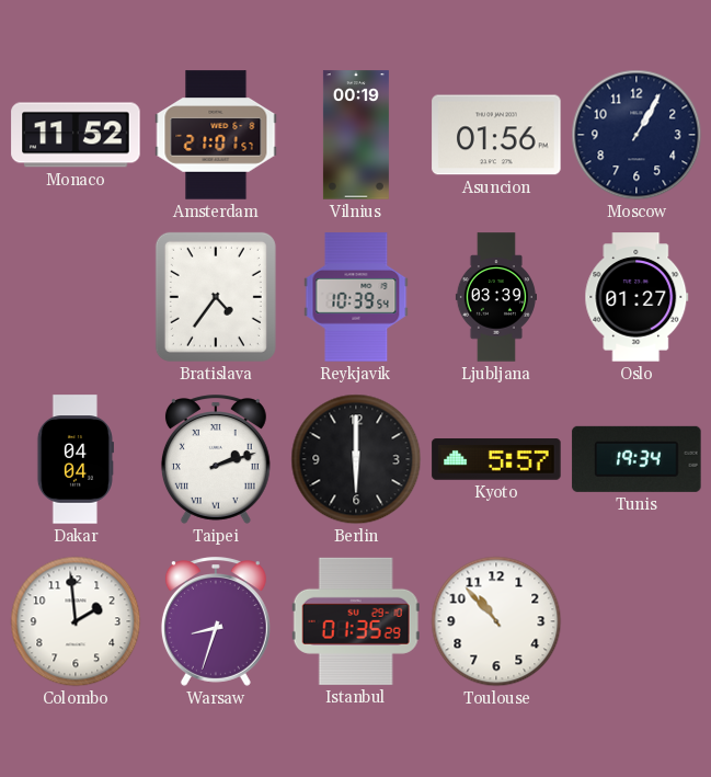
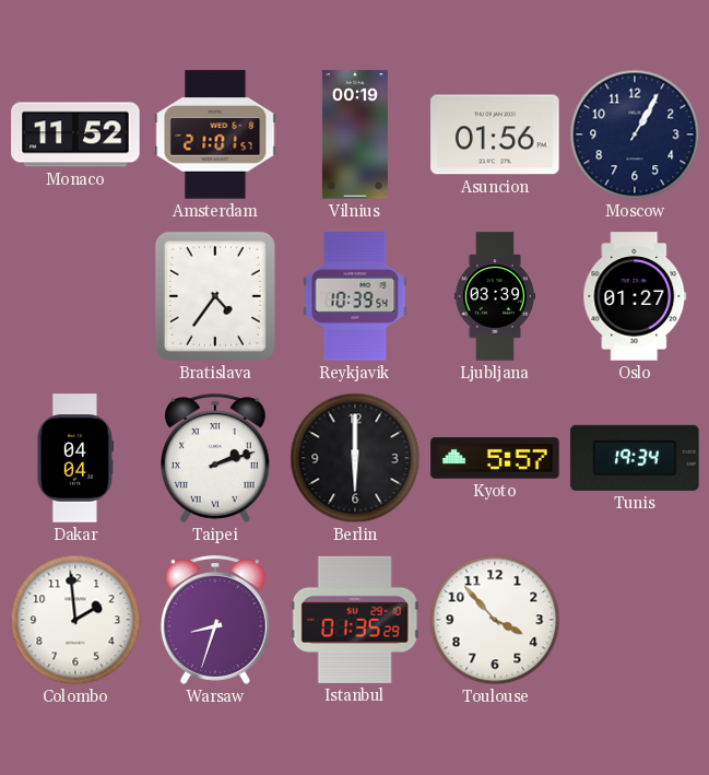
Toulouse: 10:53 -> 3:53 (495, 620)
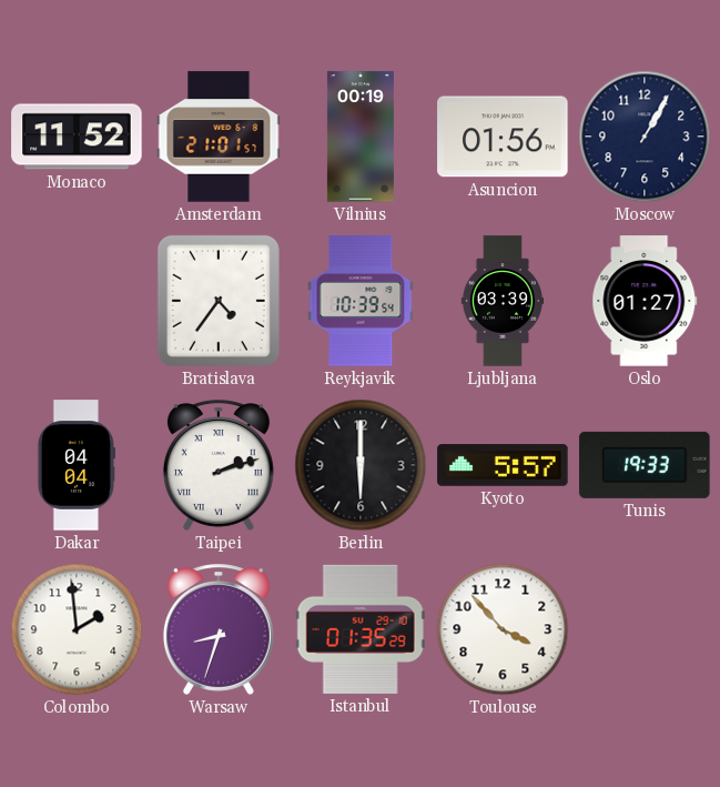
Tunis: 19:34 -> 19:33 (645, 465)
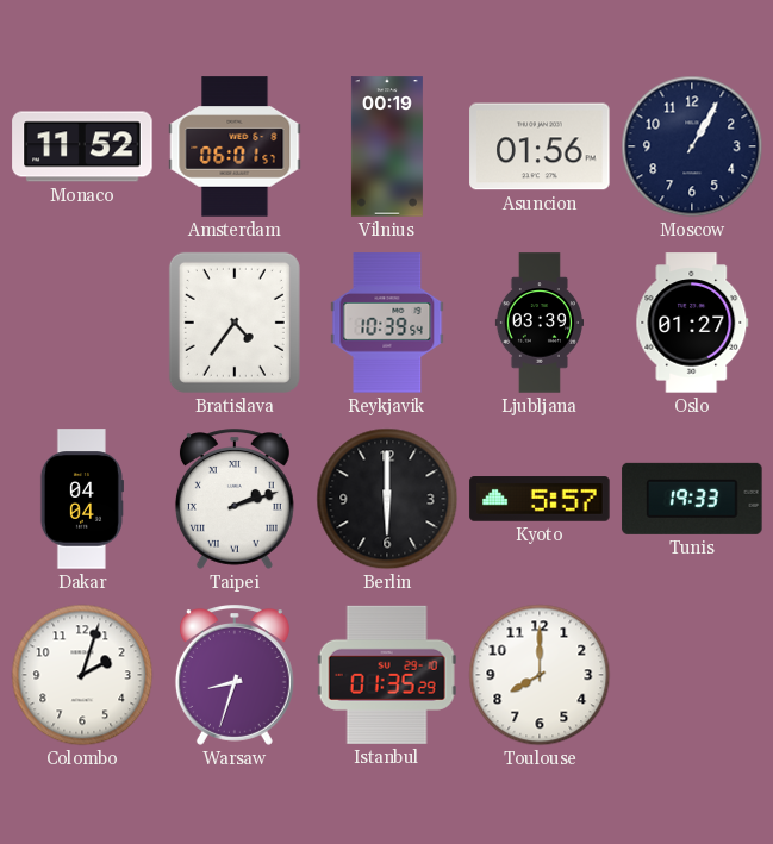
Amsterdam: 21:01 -> 06:01 (235, 146)
Colombo: 1:59 -> 2:03 (82, 675)
Toulouse: 3:53 -> 8:00 (540, 675)
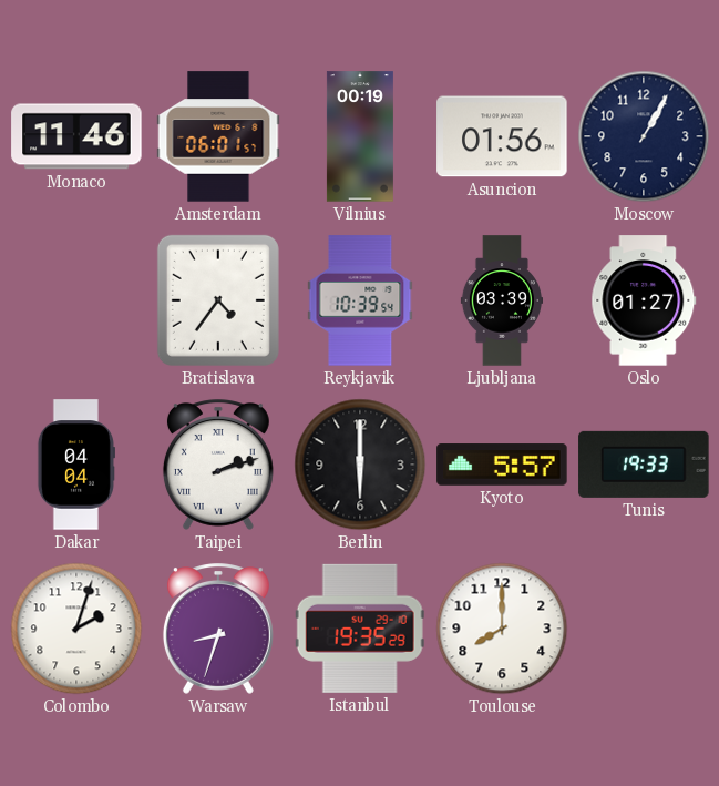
Monaco: 11:52 -> 11:46 (76, 136)
Istanbul: 01:35 -> 19:35 (360, 629)
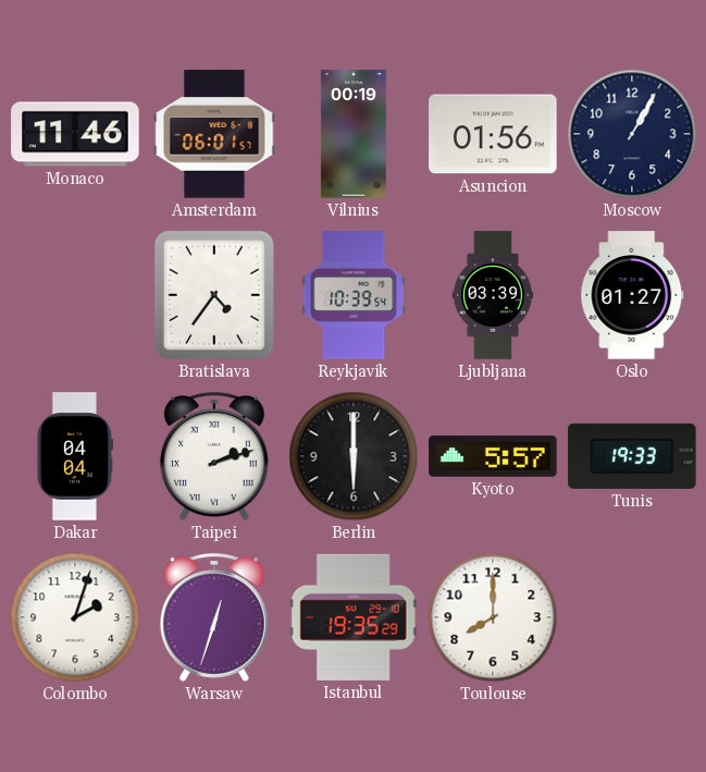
Warsaw: 8:33 -> 12:33 (214, 617)
